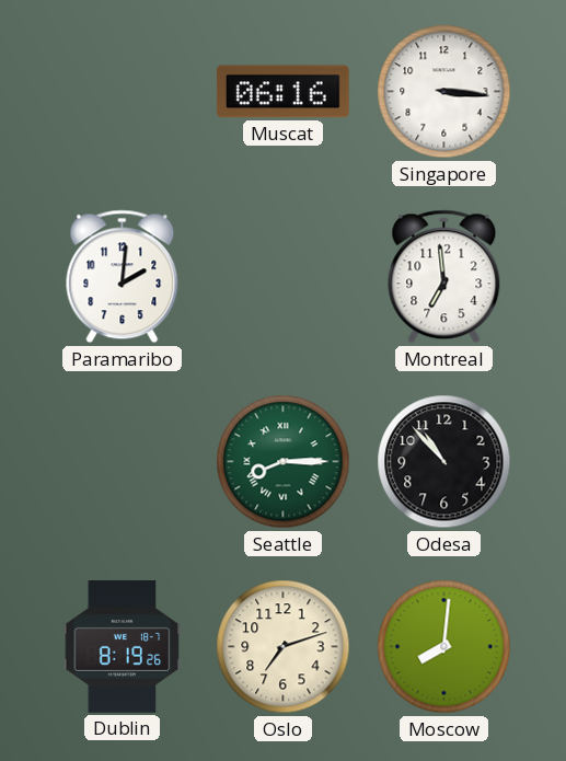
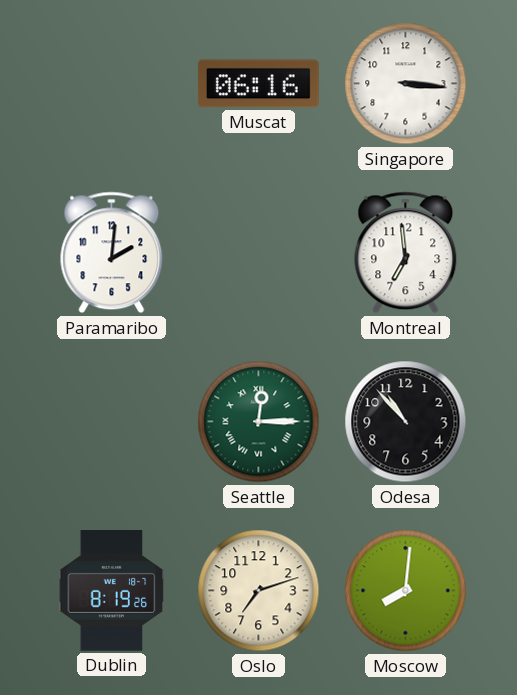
Seattle: 8:15 -> 12:15 (259, 422)
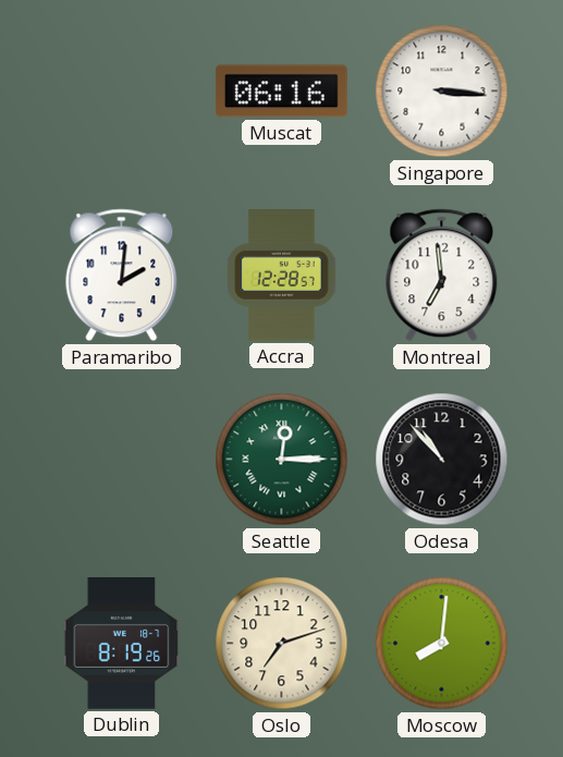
Accra: none -> 12:28 (282, 276)
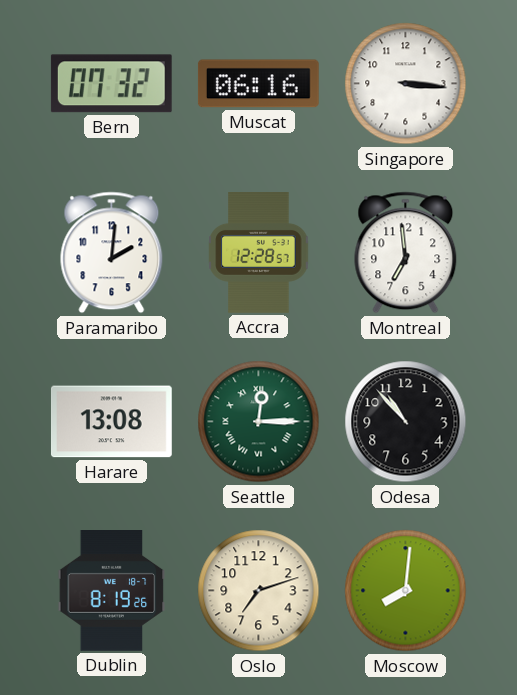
Bern: none -> 07:32 (111, 84)
Harare: none -> 13:08 (111, 422)
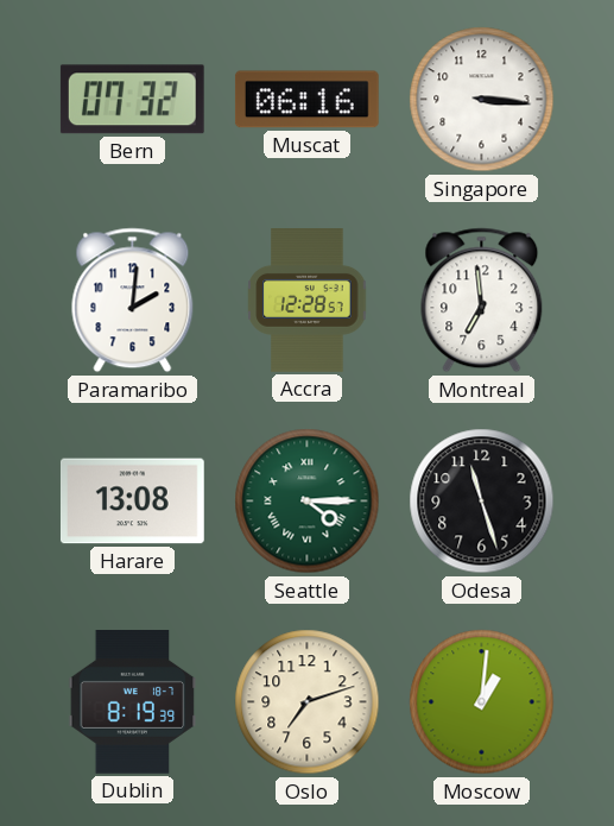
Seattle: 12:15 -> 4:15 (308, 502)
Odesa: 10:53 -> 11:27 (482, 502)
Dublin: 8:19:26 -> 8:19:39 (133, 702)
Moscow: 8:01 -> 1:01 (482, 702)
